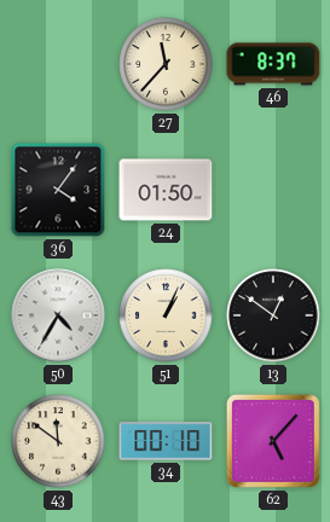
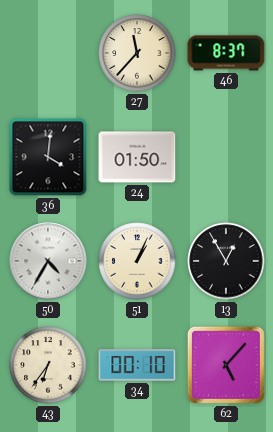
36: 4:06 -> 4:01 (48, 157)
13: 12:51 -> 12:55 (226, 261)
43: 11:51 -> 6:36 (48, 365)
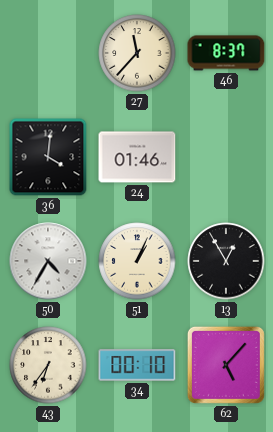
24: 01:50 -> 01:46 (137, 157)
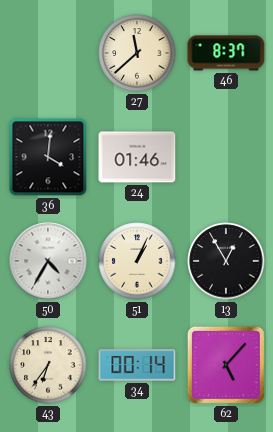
27: 11:37 -> 11:38 (137, 53)
34: 00:10 -> 00:14 (137, 365)
